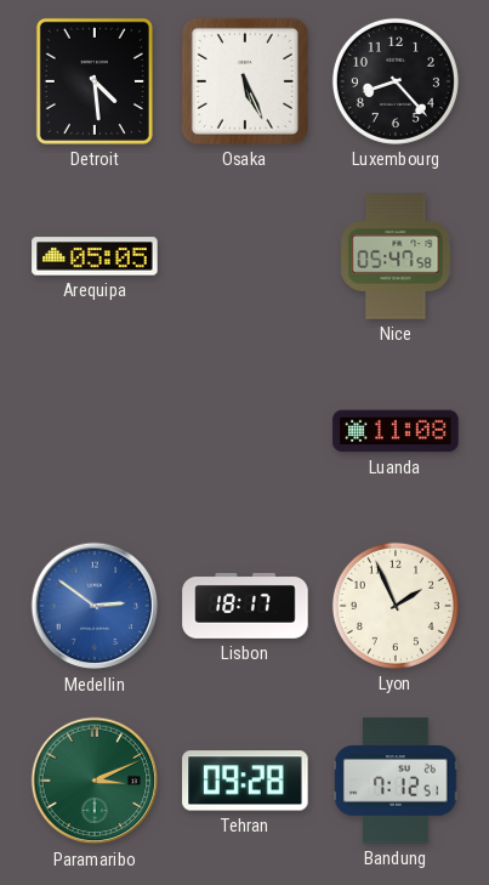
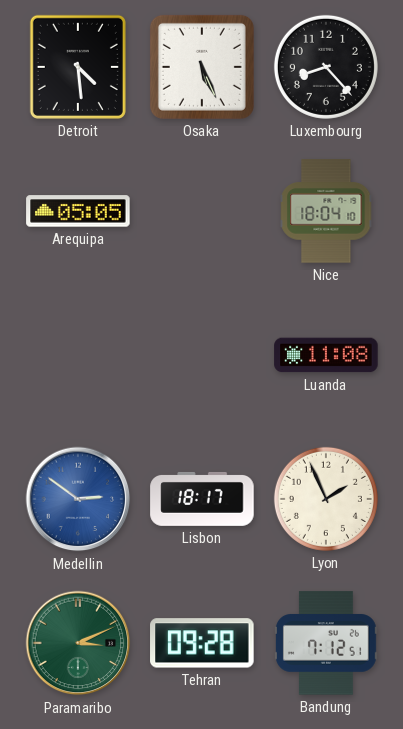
Nice: 05:47 -> 18:04 (326, 211)
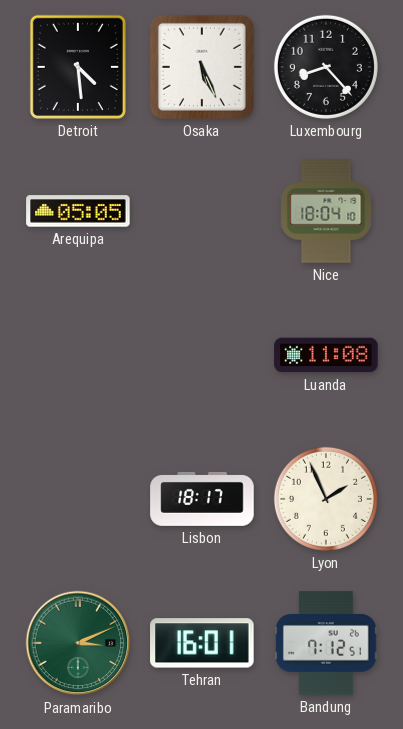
Medellin: 2:51 -> none (78, 499)
Tehran: 09:28 -> 16:01 (202, 643)
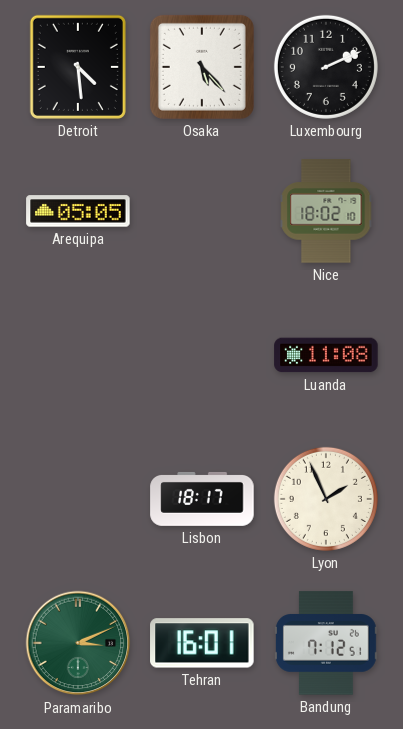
Osaka: 5:26 -> 5:23 (202, 67)
Luxembourg: 8:23 -> 2:11 (326, 67)
Nice: 18:04 -> 18:02 (326, 211)
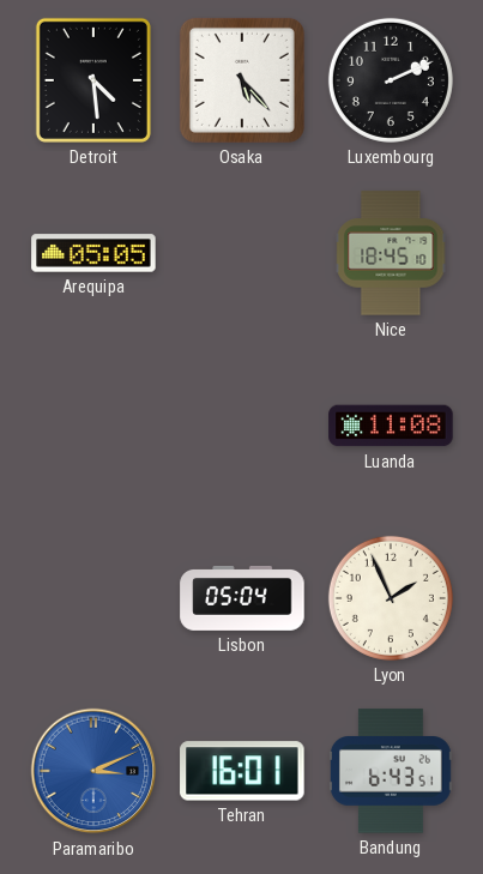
Nice: 18:02 -> 18:45 (391, 253)
Lisbon: 18:17 -> 05:04 (242, 598)
Paramaribo dial: green -> blue (93, 771)
Bandung: 7:12 -> 6:43 (391, 771)
